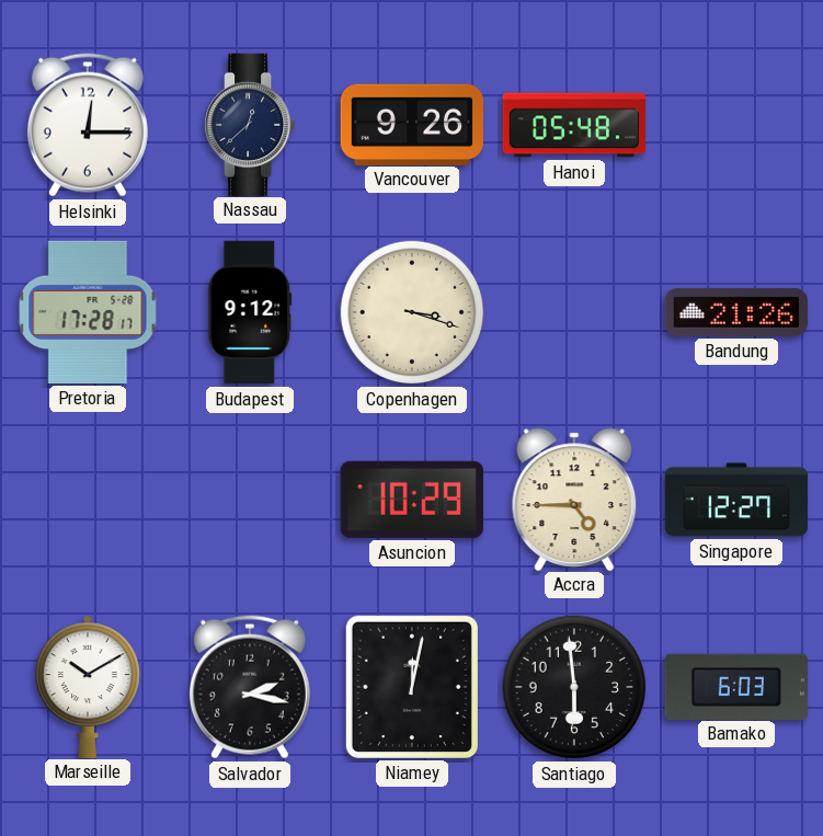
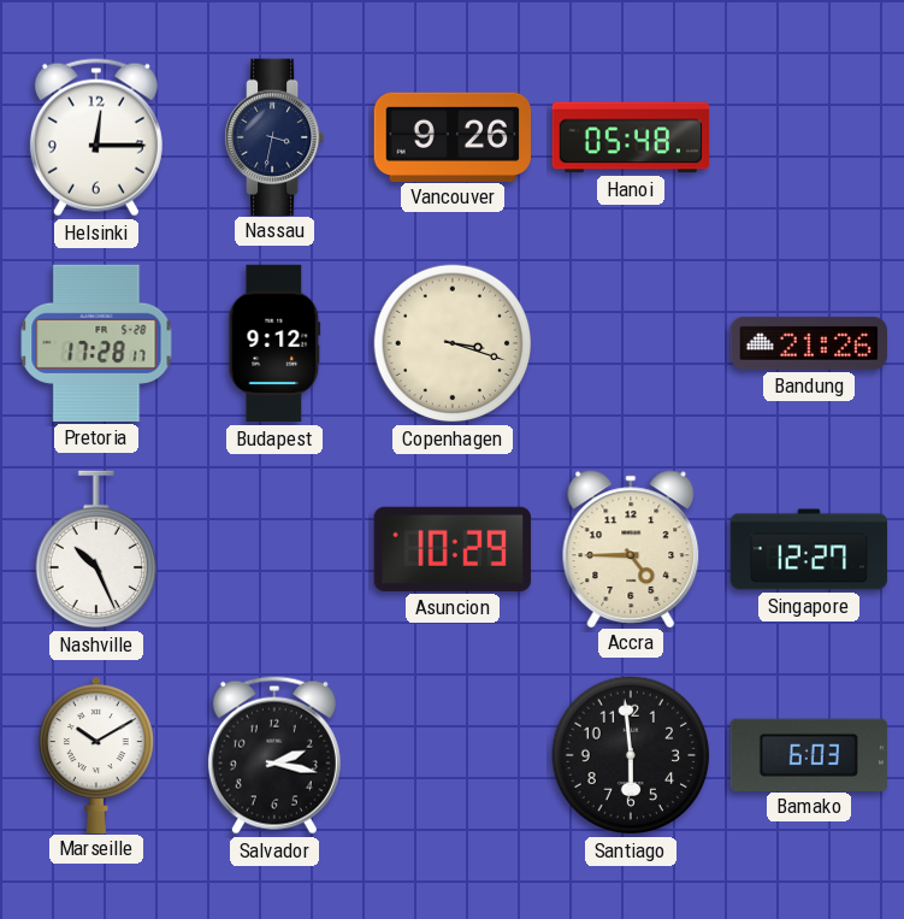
Nassau: 12:38 -> 3:32 (276, 136)
Nashville: none -> 10:26 (95, 549)
Niamey: 12:02 -> none (412, 687)
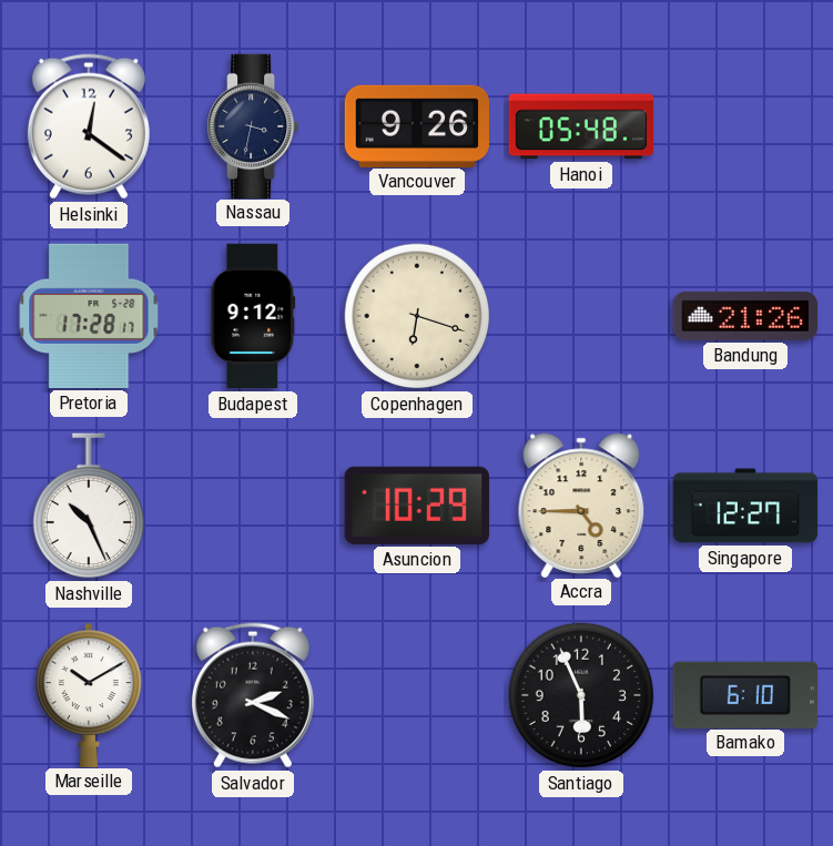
Helsinki: 12:15 -> 12:21 (89, 126)
Copenhagen: 3:18 -> 6:18 (417, 316)
Salvador: 2:17 -> 2:19 (253, 695)
Santiago: 5:59 -> 5:56 (581, 695)
Bamako: 6:03 -> 6:10 (745, 694)
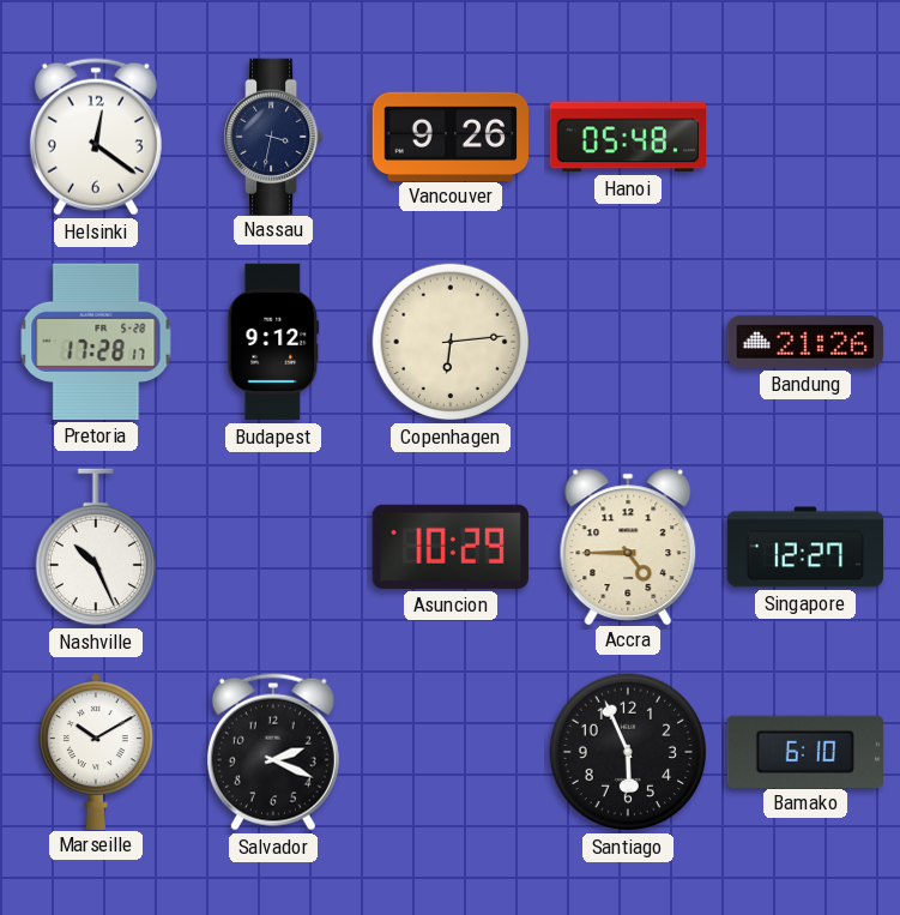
Copenhagen: 6:18 -> 6:14 (451, 342)
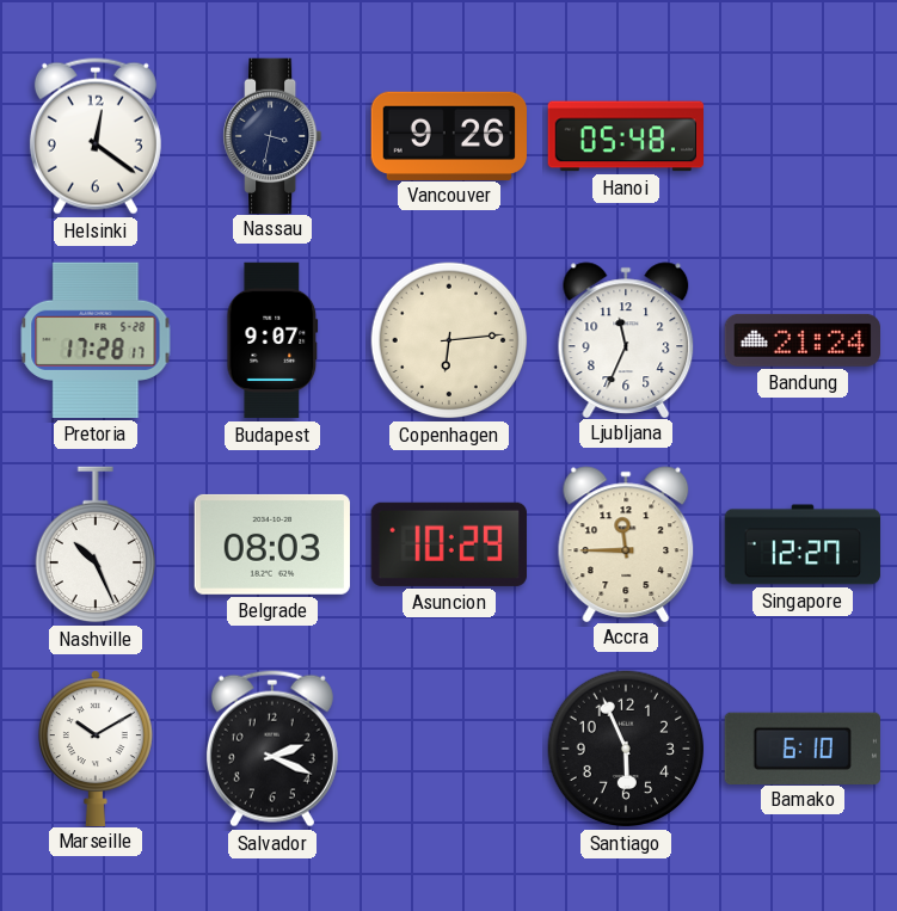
Budapest: 9:12 -> 9:07 (272, 340)
Ljubljana: none -> 11:34 (626, 339)
Bandung: 21:26 -> 21:24 (801, 340)
Belgrade: none -> 08:03 (272, 544)
Accra: 4:45 -> 11:45 (626, 543)
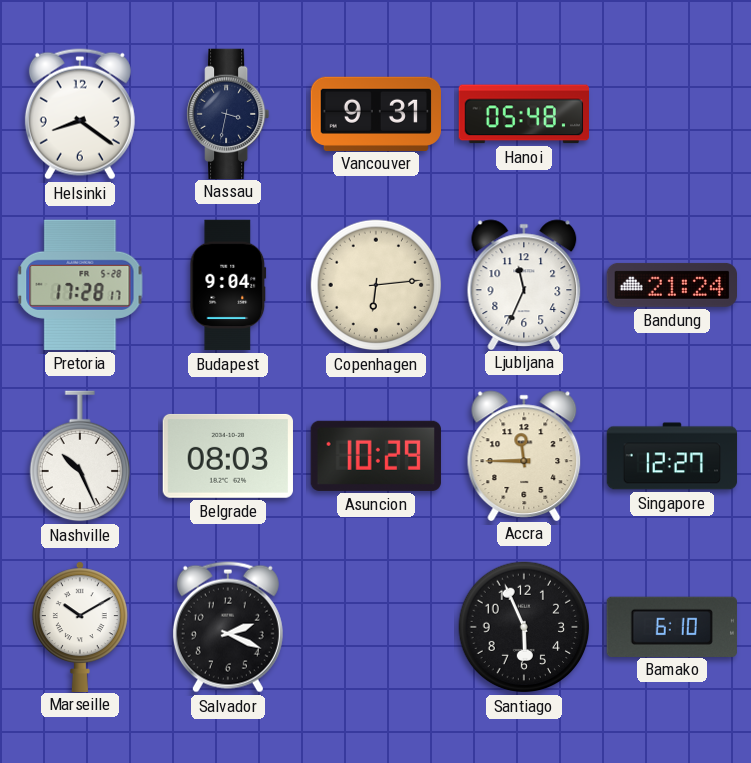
Helsinki: 12:21 -> 8:21 (80, 114)
Vancouver: 9:26 -> 9:31 (375, 113)
Budapest: 9:07 -> 9:04 (228, 285)
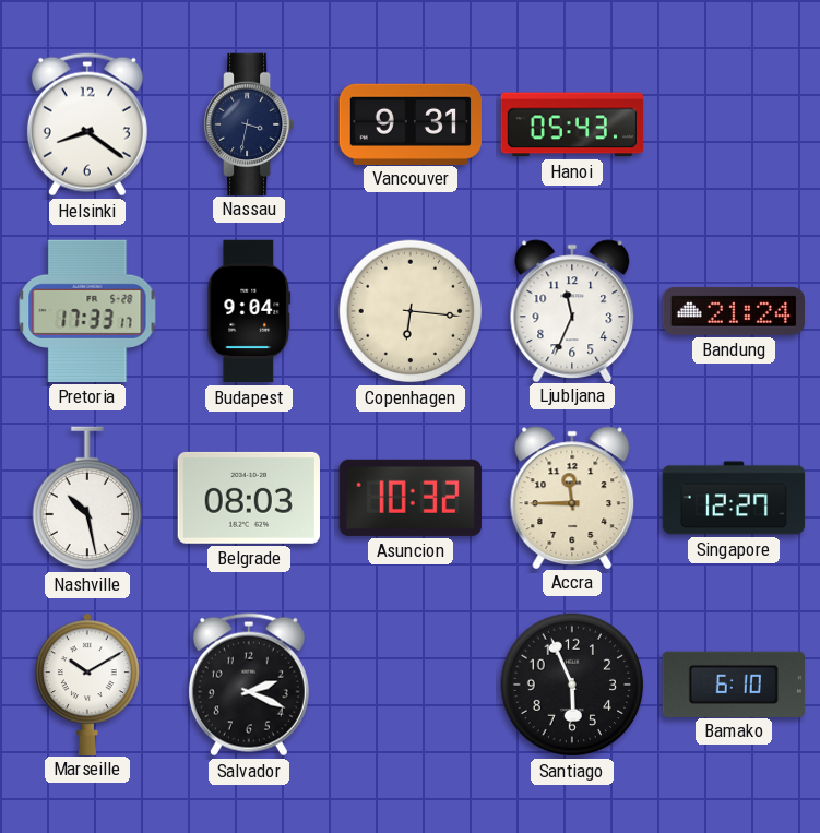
Hanoi: 05:48 -> 05:43 (571, 124)
Pretoria: 17:28 -> 17:33 (87, 311)
Copenhagen: 6:14 -> 6:16 (411, 311)
Nashville: 10:26 -> 10:28 (86, 498)
Asuncion: 10:29 -> 10:32 (411, 498)
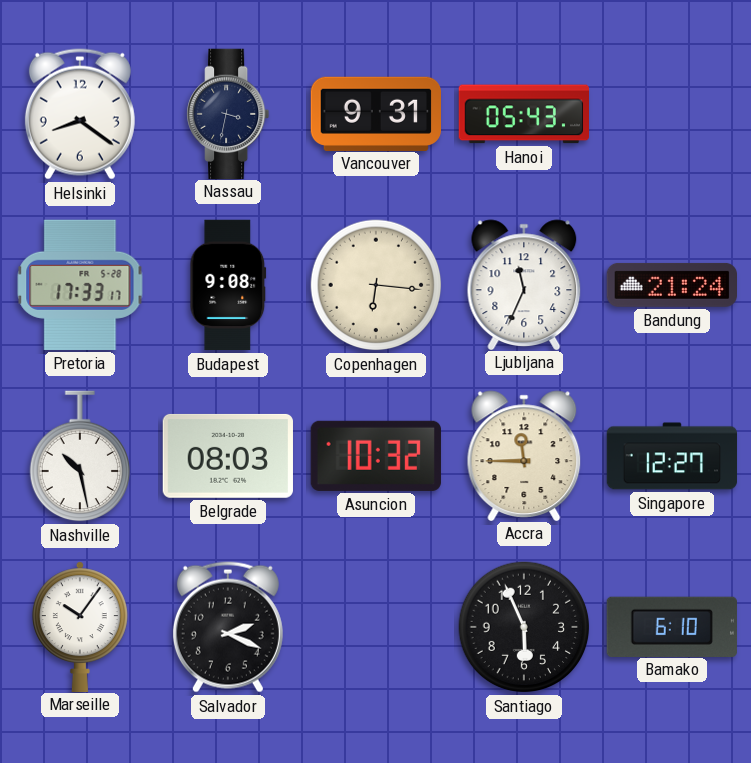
Budapest: 9:04 -> 9:08 (228, 285)
Marseille: 10:10 -> 10:06 (80, 626)
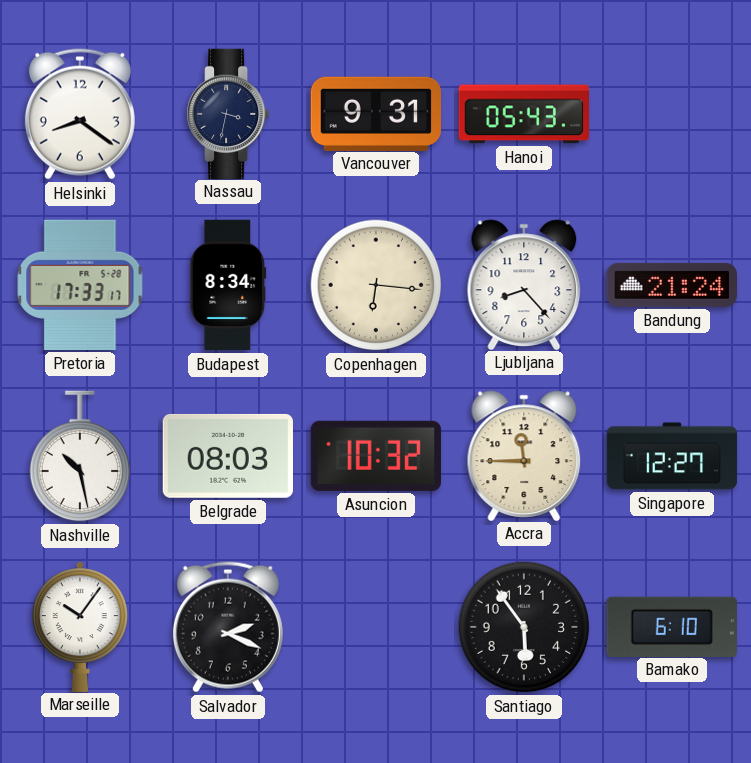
Budapest: 9:08 -> 8:34 (228, 285)
Ljubljana: 11:34 -> 8:23 (524, 284)
Santiago: 5:56 -> 5:54 (524, 627)
